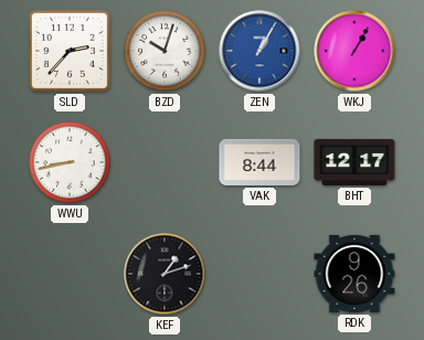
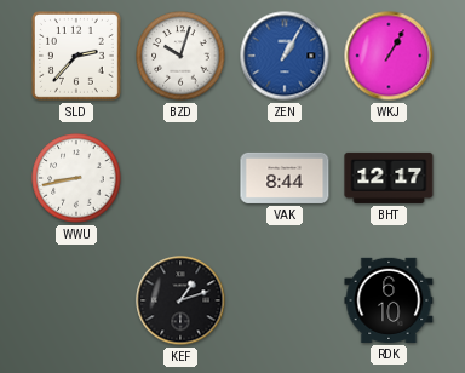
RDK: 9:26 -> 6:10 (389, 300)
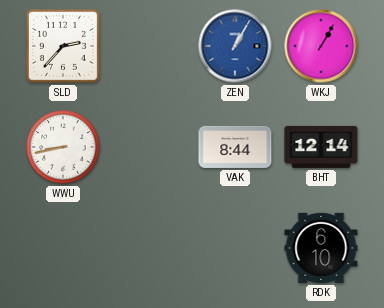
BZD: 10:03 -> none (180, 56)
BHT: 12:17 -> 12:14 (321, 147)
KEF: 1:12 -> none (180, 300)
